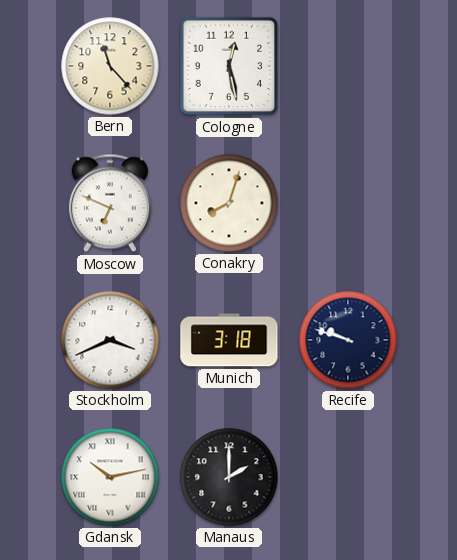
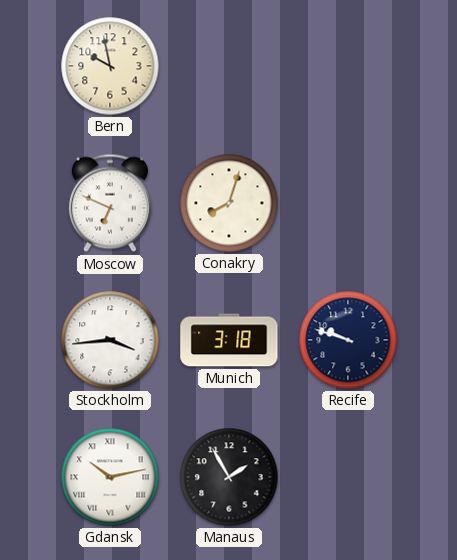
Bern: 11:23 -> 9:58 (110, 66)
Cologne: 12:28 -> none (229, 66)
Stockholm: 3:41 -> 3:44 (110, 340)
Manaus: 2:00 -> 1:55 (229, 477)
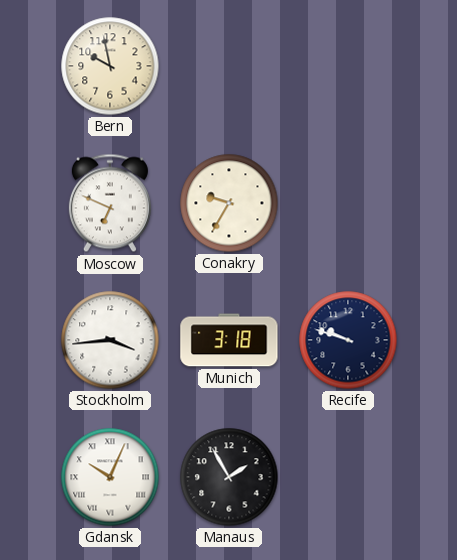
Conakry: 8:03 -> 9:35 (229, 203)
Gdansk: 10:13 -> 10:04 (110, 477)
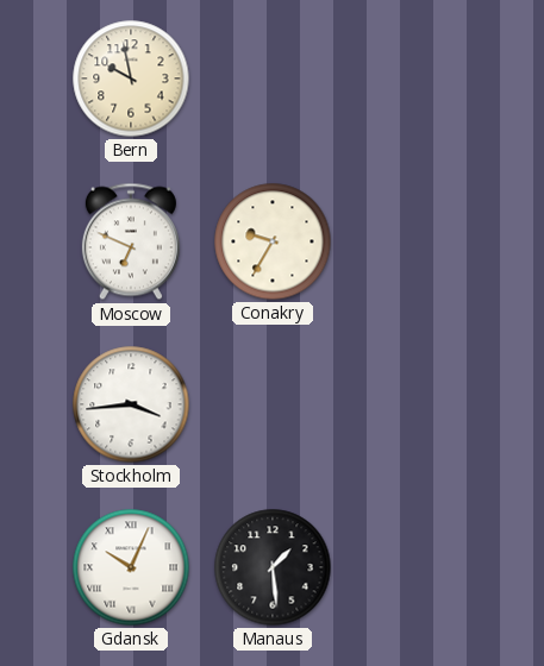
Munich: 3:18 -> none (229, 340)
Recife: 9:48 -> none (348, 340)
Manaus: 1:55 -> 1:29 (273, 567)
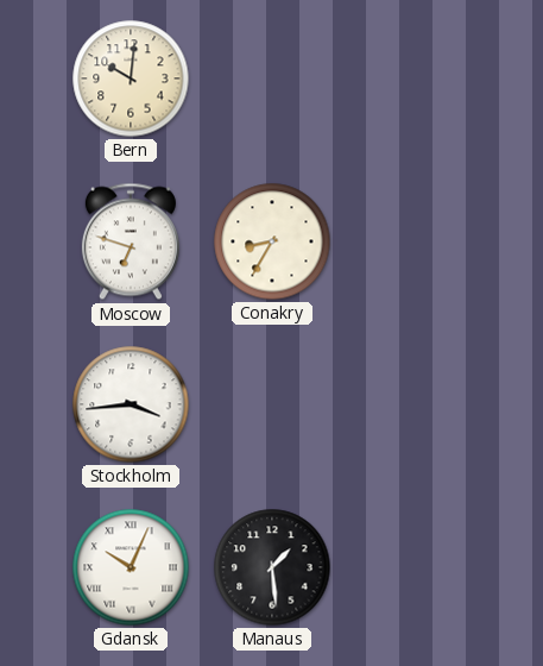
Bern: 9:58 -> 10:01 (131, 78)
Moscow: 6:49 -> 6:48 (131, 241)
Conakry: 9:35 -> 8:35 (272, 241)
